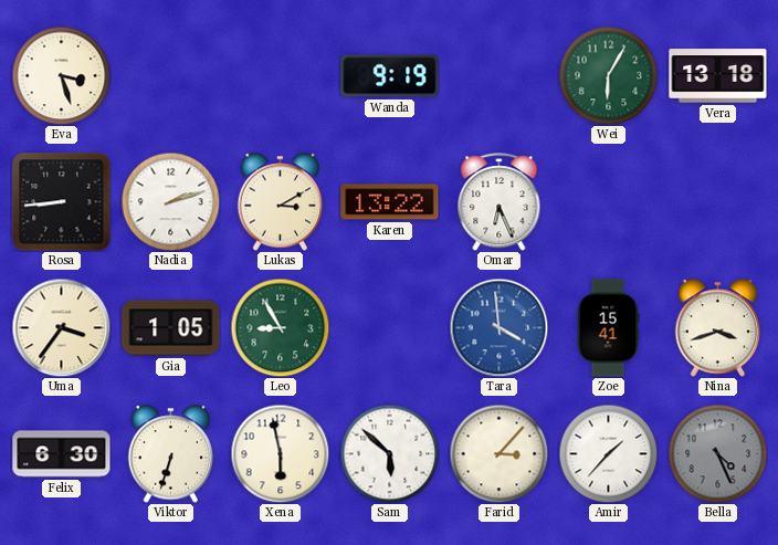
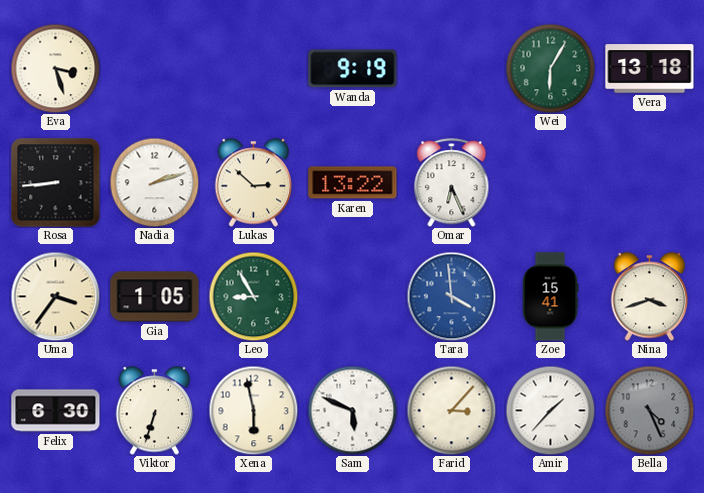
Lukas: 3:10 -> 2:52 (254, 183)
Sam: 5:52 -> 5:49 (352, 410)
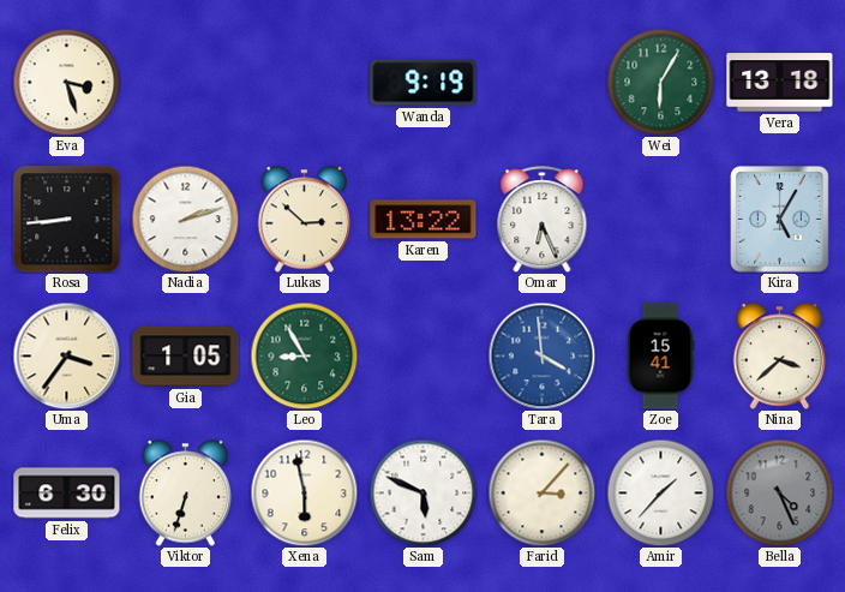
Kira: none -> 5:05 (780, 220)
Nina: 3:42 -> 3:38 (780, 357)
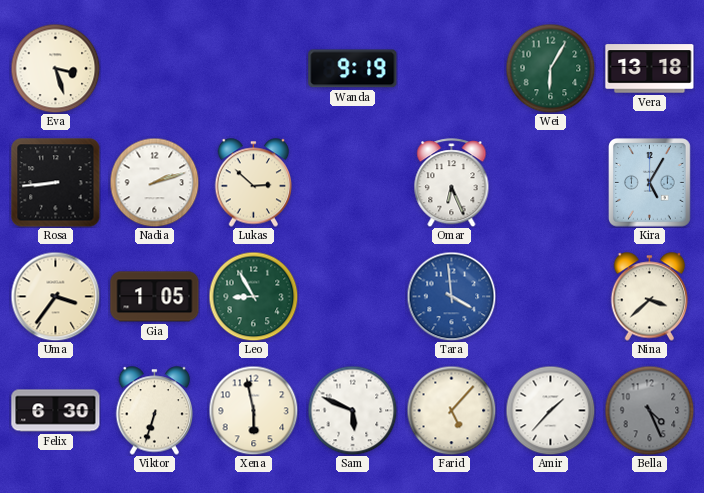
Karen: 13:22 -> none (424, 220)
Zoe: 15:41 -> none (660, 357)
Farid: 3:07 -> 5:07 (451, 410)
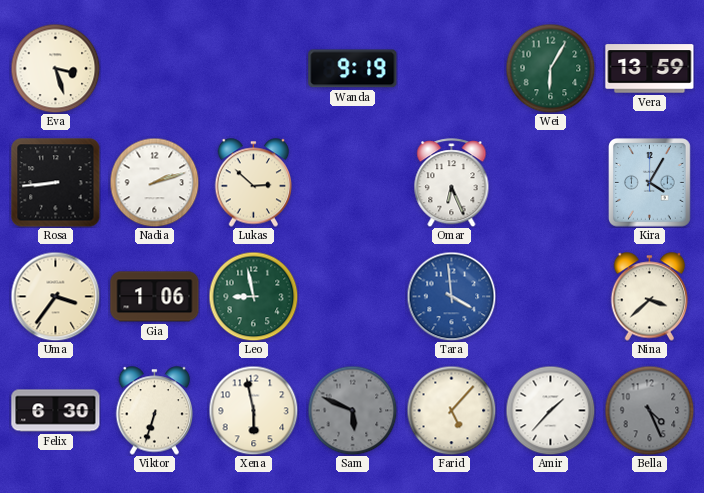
Vera: 13:18 -> 13:59 (650, 69)
Kira: 5:05 -> 4:05 (650, 183)
Gia: 1:05 -> 1:06 (155, 297)
Leo: 8:55 -> 8:58 (253, 296)
Sam dial: white -> grey (352, 410)
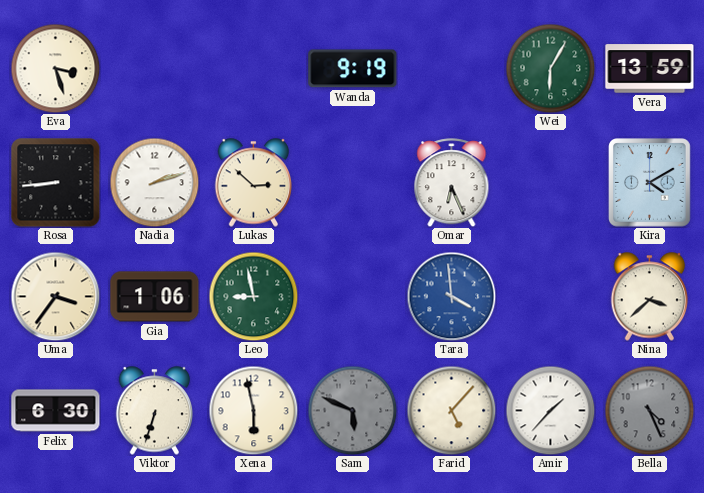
Kira: 4:05 -> 4:10 (650, 183)
